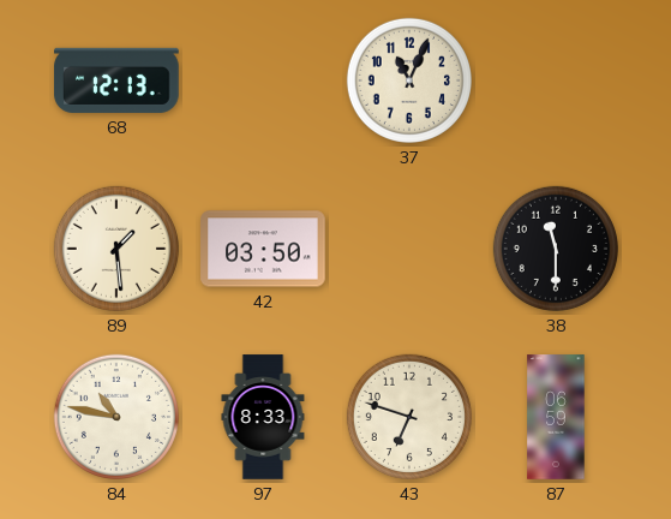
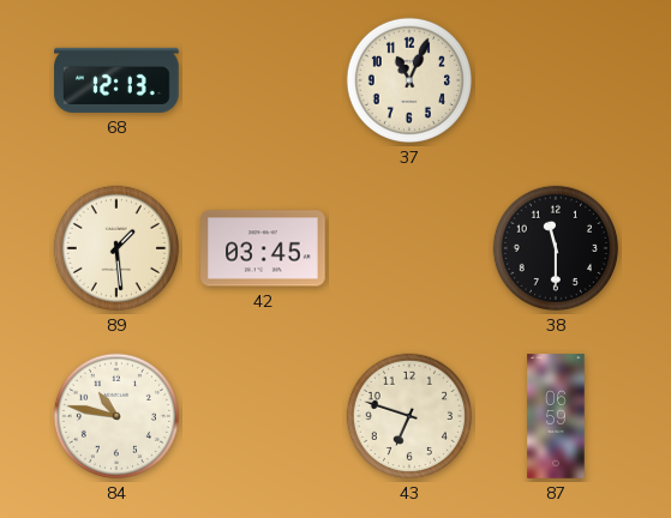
42: 03:50 -> 03:45 (263, 248)
97: 8:33 -> none (263, 417)
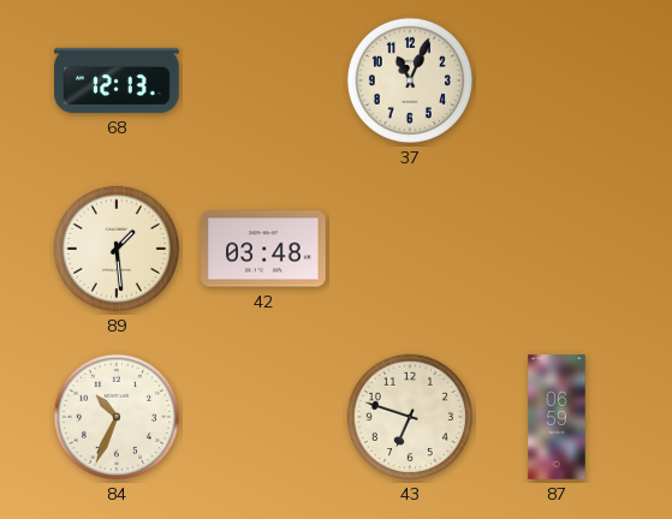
42: 03:45 -> 03:48 (263, 249)
38: 11:30 -> none (556, 248)
84: 10:47 -> 10:34 (117, 417)
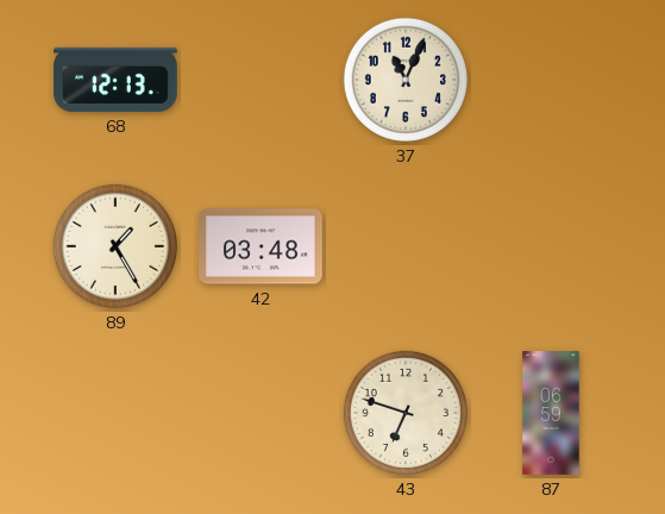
89: 1:29 -> 1:25 (115, 246)
84: 10:34 -> none (117, 417)
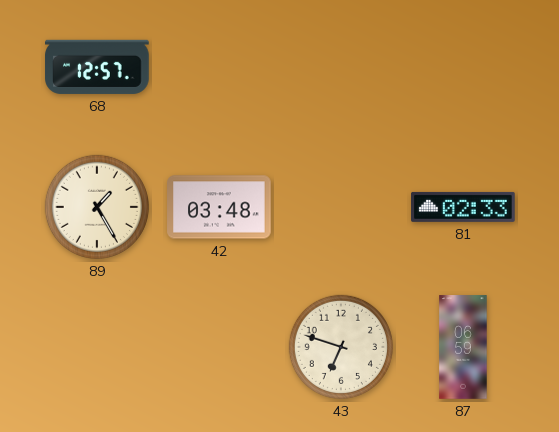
68: 12:13 -> 12:57 (97, 67)
37: 11:04 -> none (406, 80)
81: none -> 02:33 (463, 207)
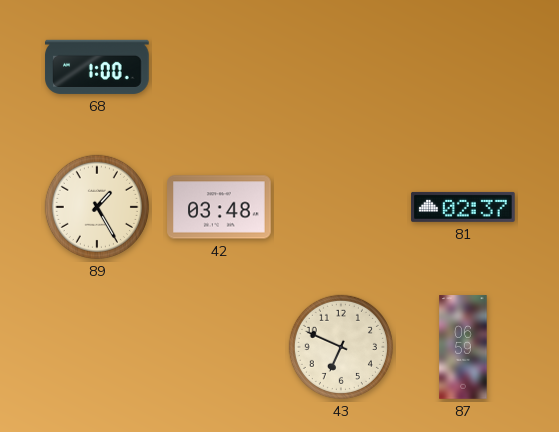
68: 12:57 -> 1:00 (97, 67)
81: 02:33 -> 02:37 (463, 207)
43: 6:48 -> 6:49 (341, 347)
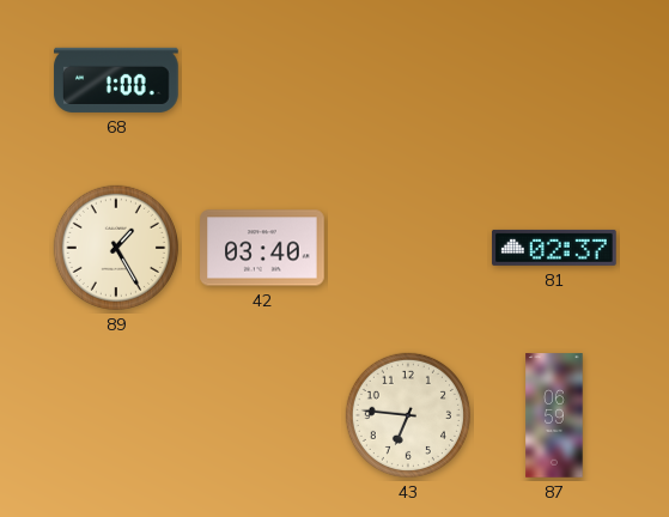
42: 03:48 -> 03:40 (262, 248)
43: 6:49 -> 6:46 (408, 415)
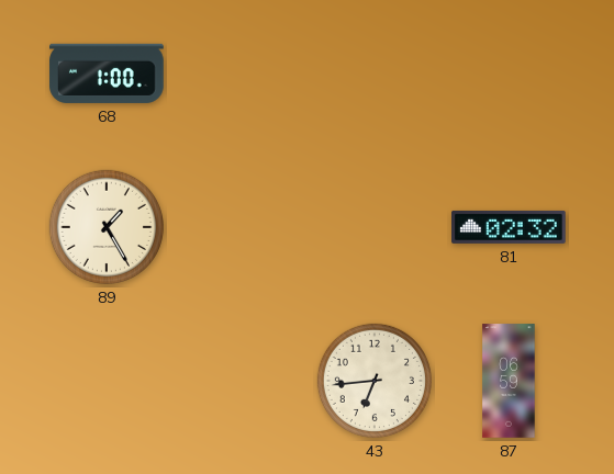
42: 03:40 -> none (262, 248)
81: 02:37 -> 02:32 (509, 227)
43: 6:46 -> 6:44 (375, 381)
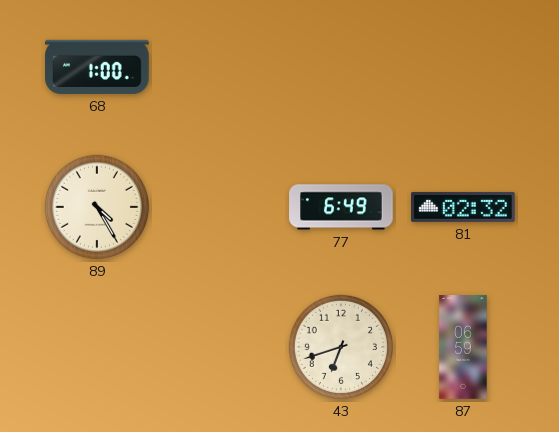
89: 1:25 -> 4:25 (97, 207)
77: none -> 6:49 (341, 207)
43: 6:44 -> 6:42 (341, 347)
